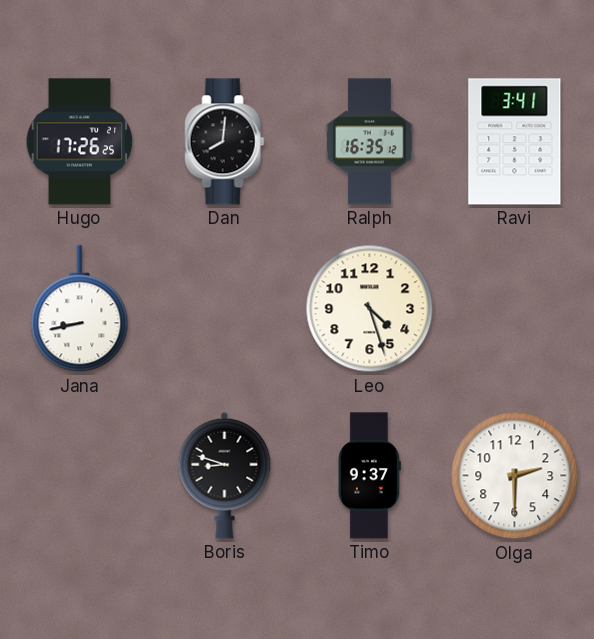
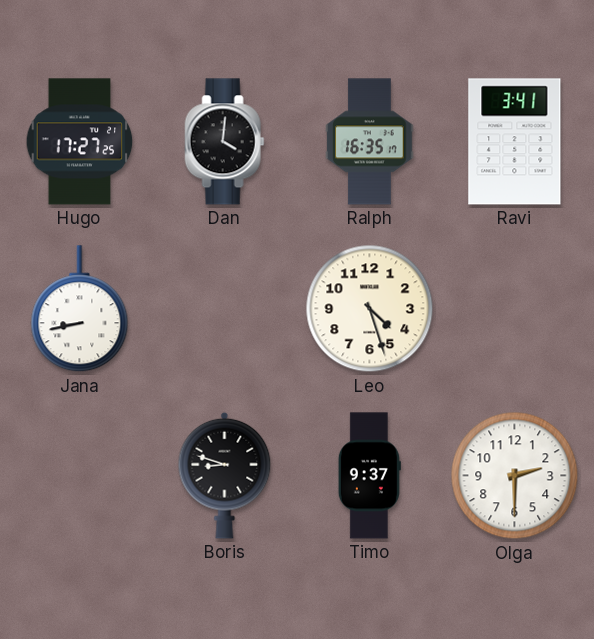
Hugo: 17:26 -> 17:27 (80, 142)
Dan: 8:01 -> 4:01 (225, 142)
Ralph: 16:35:12 -> 16:35:17 (370, 142)
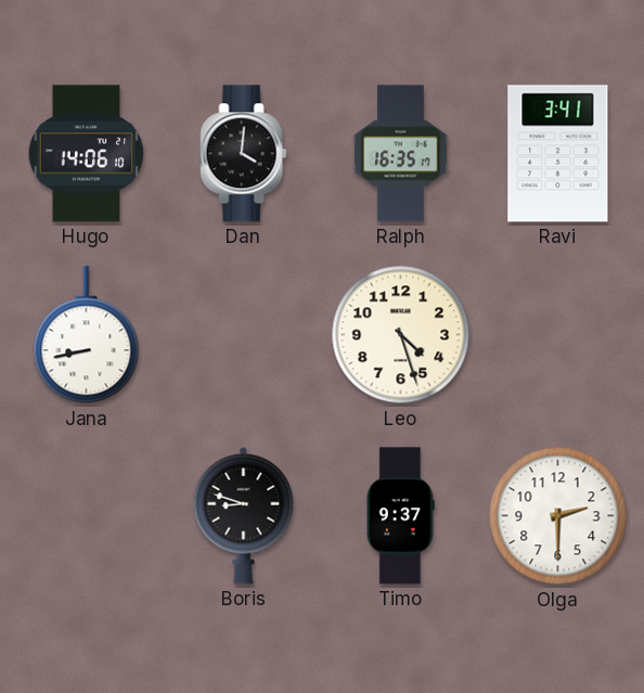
Hugo: 17:27 -> 14:06 (87, 154)
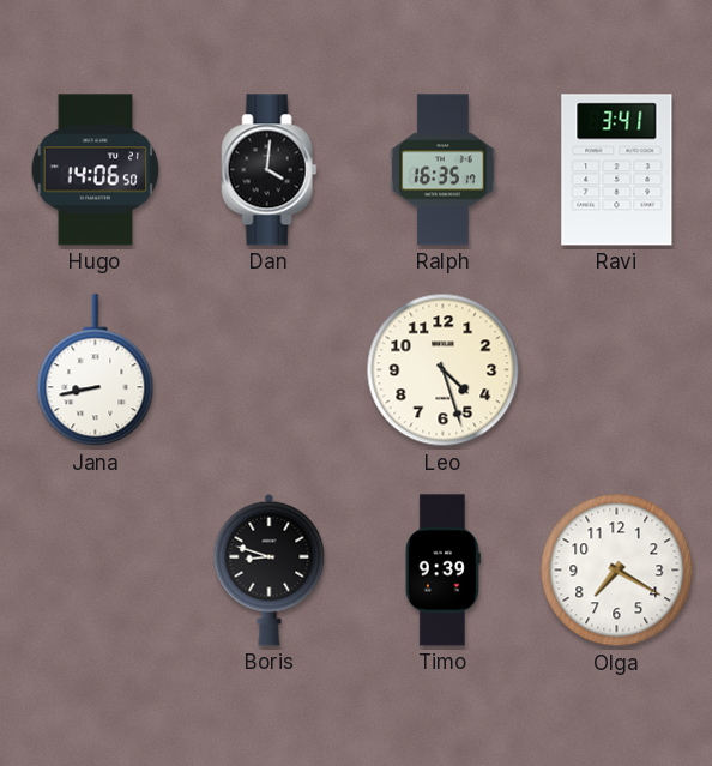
Hugo: 14:06:10 -> 14:06:50 (96, 170)
Timo: 9:37 -> 9:39 (442, 571)
Olga: 2:30 -> 7:20 (617, 571)
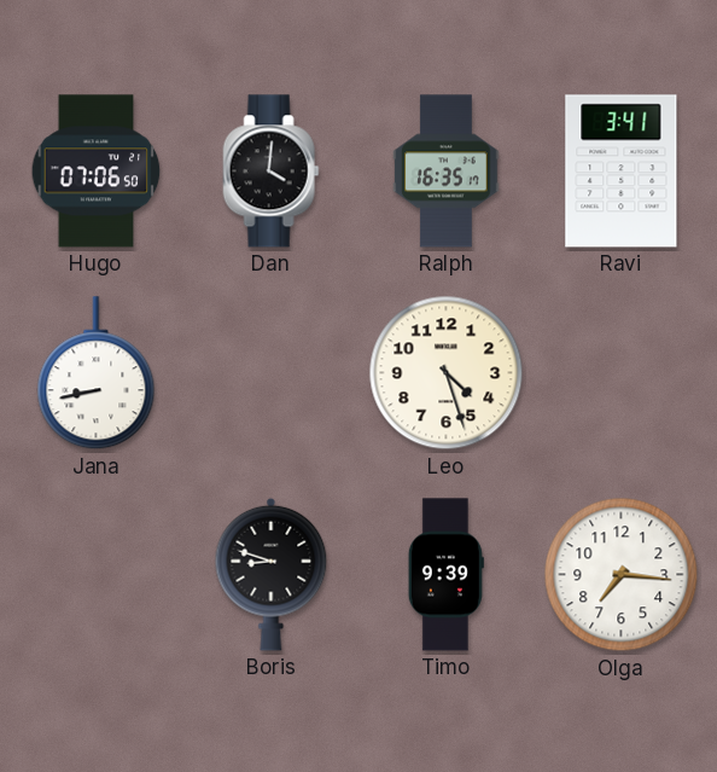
Hugo: 14:06 -> 07:06 (97, 172)
Olga: 7:20 -> 7:16 (622, 575)
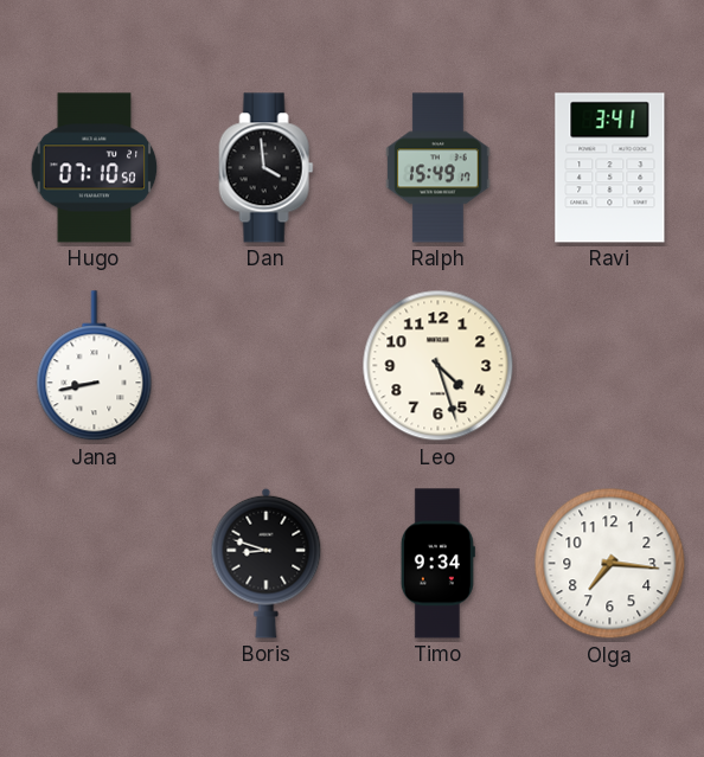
Hugo: 07:06 -> 07:10 (95, 168)
Dan: 4:01 -> 3:59 (267, 168)
Ralph: 16:35 -> 15:49 (439, 168)
Timo: 9:39 -> 9:34 (437, 564)
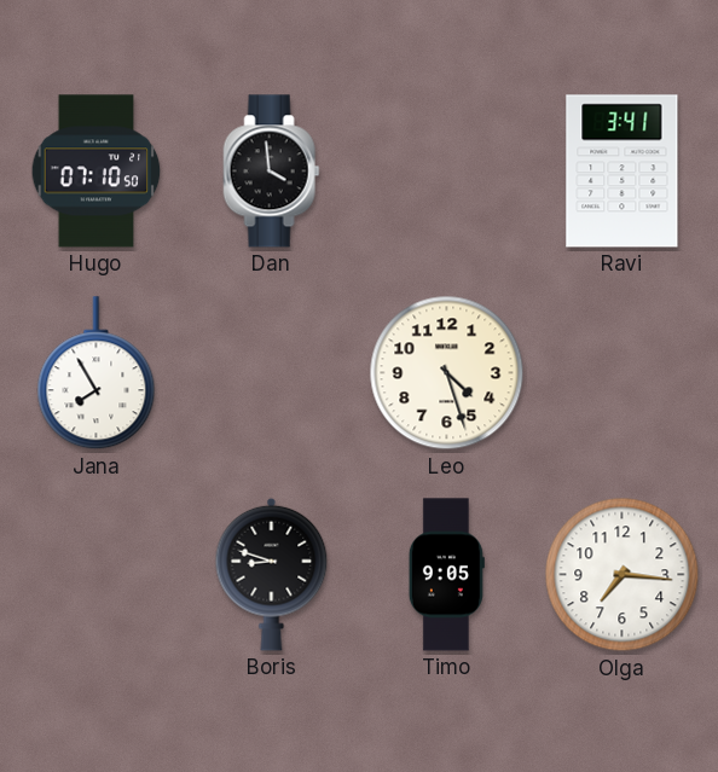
Ralph: 15:49 -> none (439, 168)
Jana: 8:43 -> 7:55 (97, 373)
Timo: 9:34 -> 9:05 (446, 575)
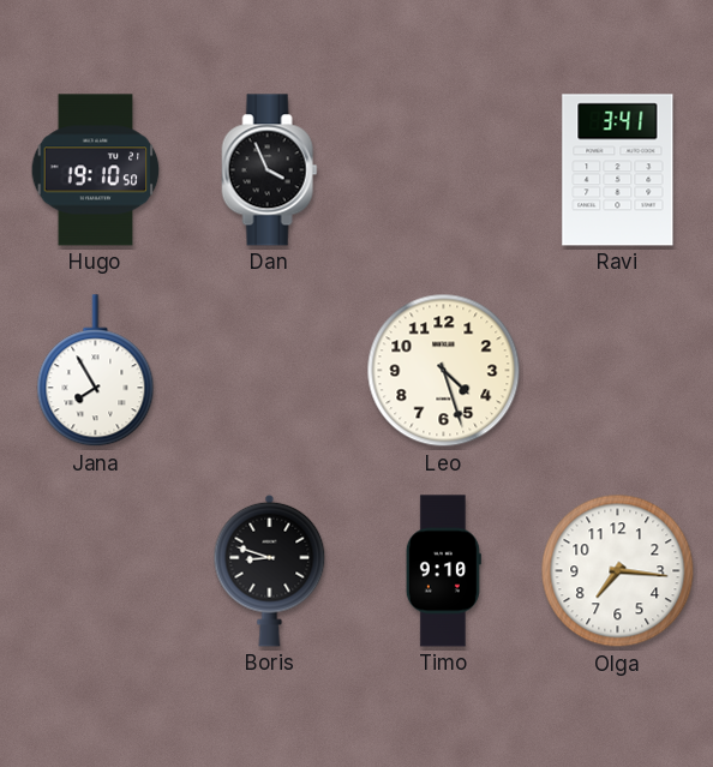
Hugo: 07:10 -> 19:10 (96, 170)
Dan: 3:59 -> 3:56 (270, 170)
Timo: 9:05 -> 9:10 (443, 571)
